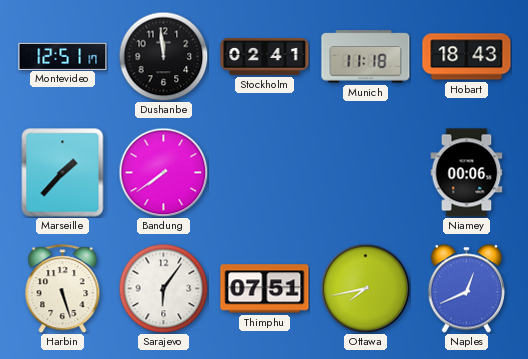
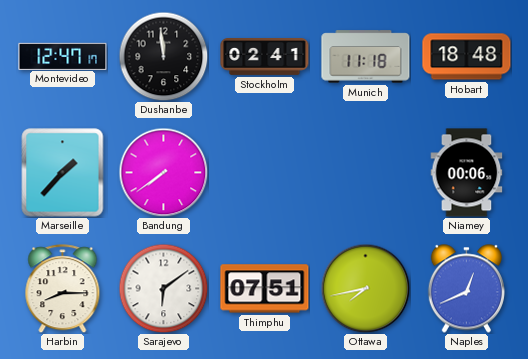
Montevideo: 12:51 -> 12:47 (63, 56)
Hobart: 18:43 -> 18:48 (467, 57)
Harbin: 5:27 -> 8:15 (63, 289)
Sarajevo: 6:06 -> 6:09 (163, 288)
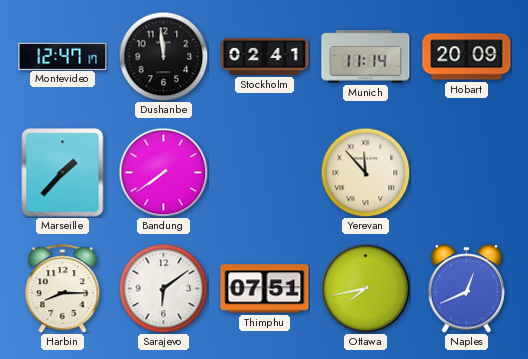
Munich: 11:18 -> 11:14 (366, 57)
Hobart: 18:48 -> 20:09 (467, 57)
Yerevan: none -> 11:53 (365, 172)
Niamey: 00:06 -> none (467, 173)
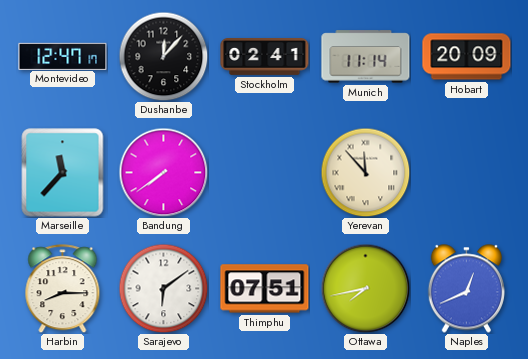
Dushanbe: 11:59 -> 12:07 (163, 56)
Marseille: 1:37 -> 11:37 (63, 173)
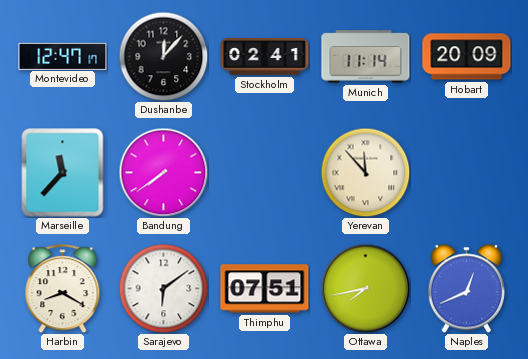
Harbin: 8:15 -> 8:20 (63, 289)
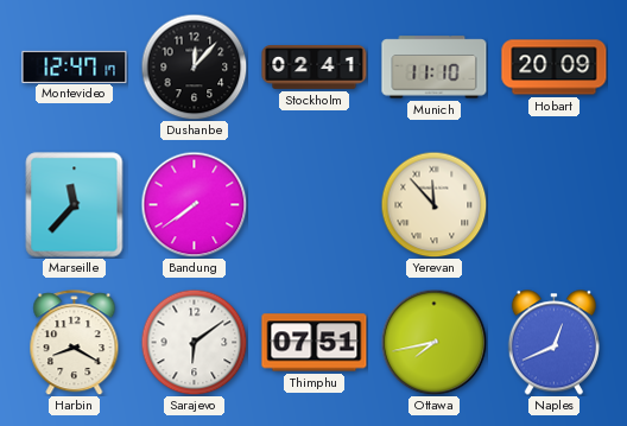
Munich: 11:14 -> 11:10 (435, 68)
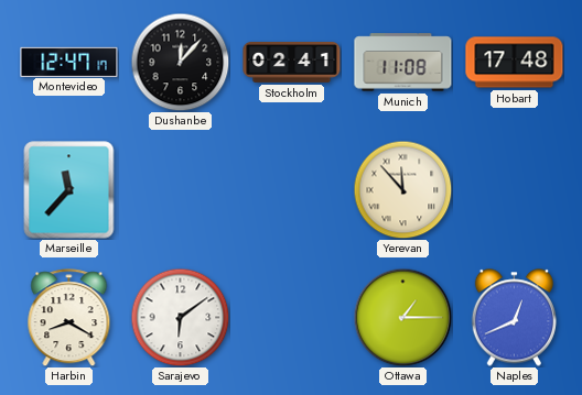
Munich: 11:10 -> 11:08 (403, 63)
Hobart: 20:09 -> 17:48 (515, 63)
Bandung: 7:39 -> none (194, 204)
Thimphu: 07:51 -> none (315, 343)
Ottawa: 7:43 -> 1:15 (402, 317)
